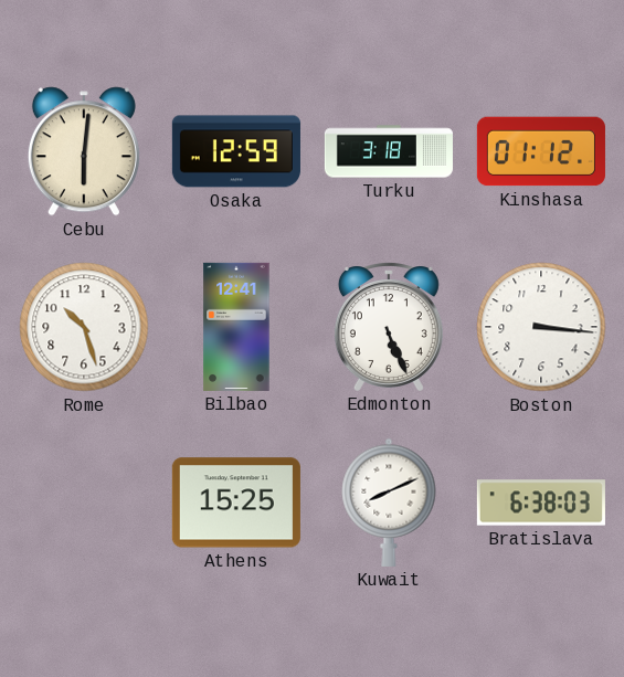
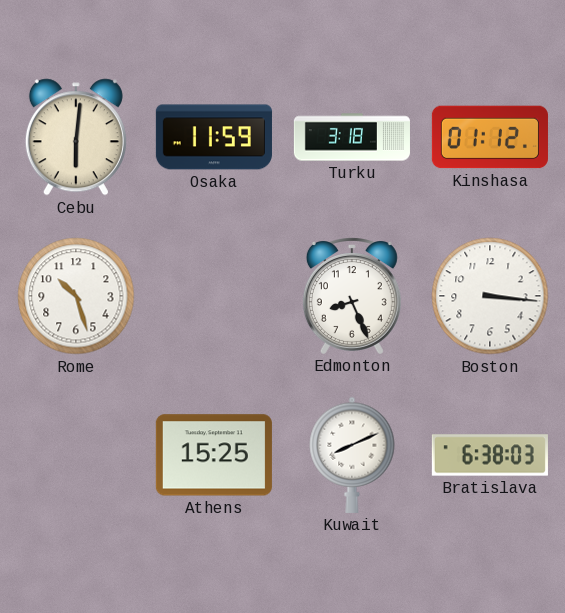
Osaka: 12:59 -> 11:59 (214, 137)
Bilbao: 12:41 -> none (236, 327)
Edmonton: 5:26 -> 8:26 (352, 296)
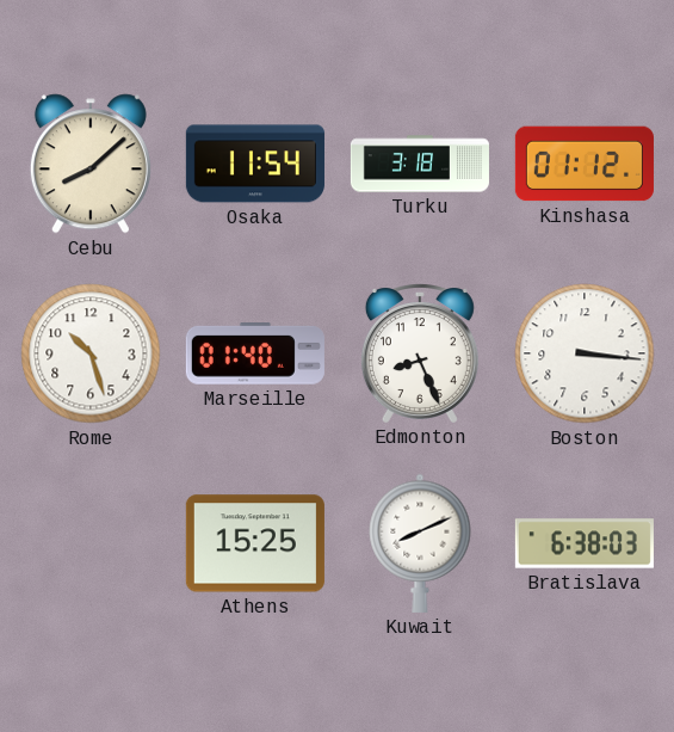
Cebu: 6:01 -> 8:08 (91, 164)
Osaka: 11:59 -> 11:54 (255, 164)
Marseille: none -> 01:40 (255, 355)
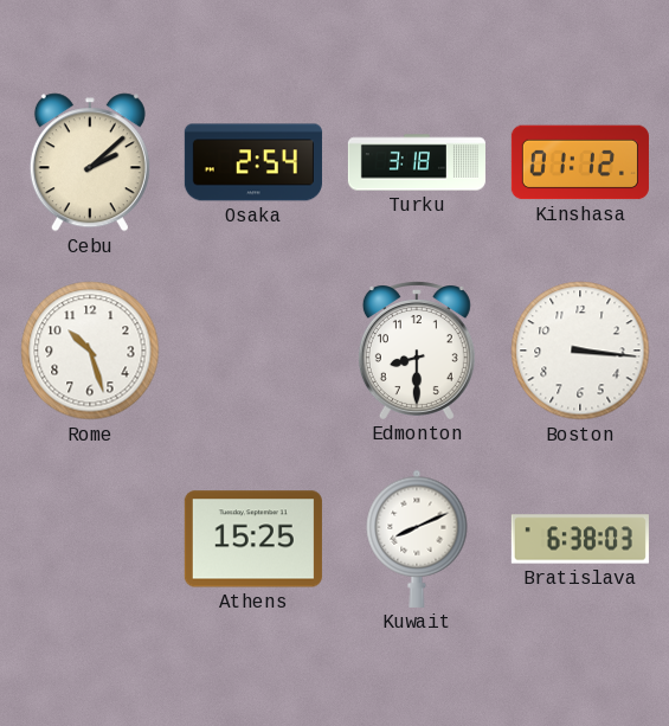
Cebu: 8:08 -> 2:08 (90, 162)
Osaka: 11:54 -> 2:54 (253, 162)
Marseille: 01:40 -> none (255, 355)
Edmonton: 8:26 -> 8:30 (417, 351)
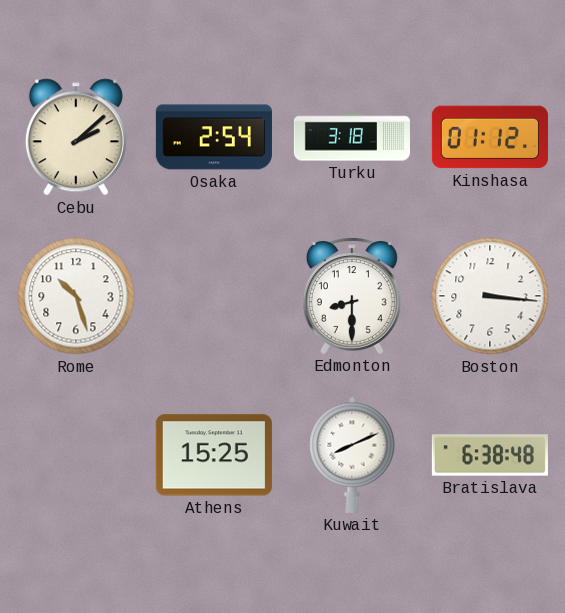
Bratislava: 6:38:03 -> 6:38:48 (490, 455)
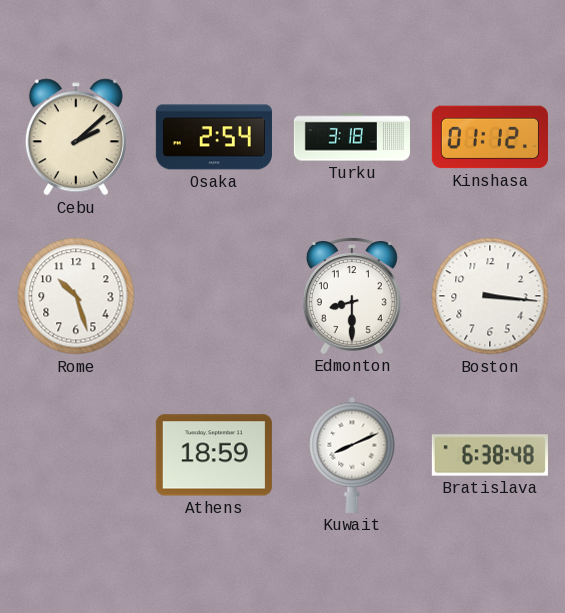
Athens: 15:25 -> 18:59 (214, 455)
